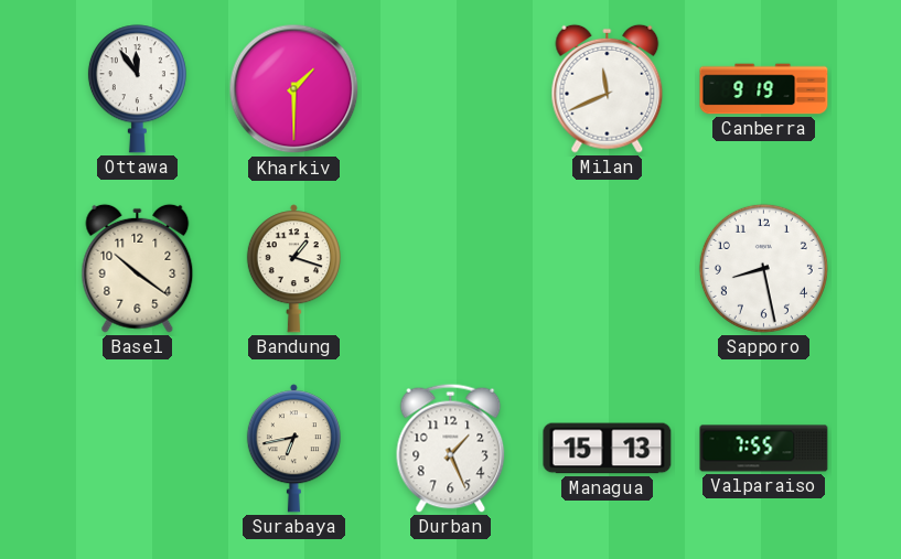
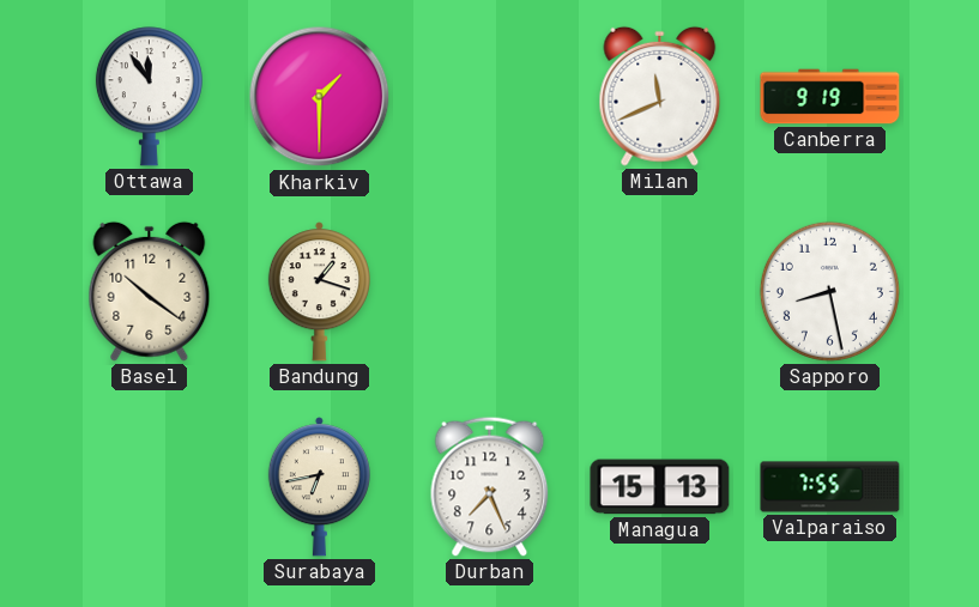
Durban: 1:26 -> 7:26 (490, 486)
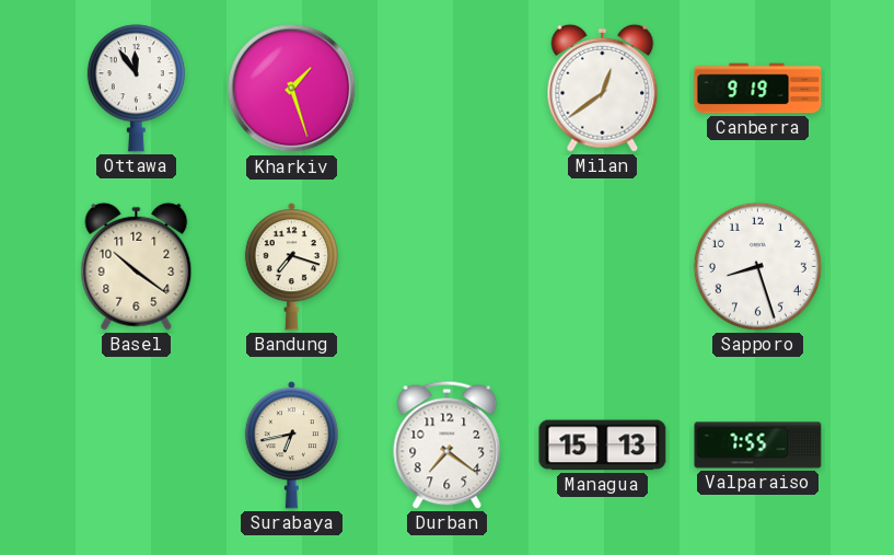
Kharkiv: 1:30 -> 1:27 (292, 89)
Milan: 11:41 -> 12:39 (603, 88)
Bandung: 1:18 -> 7:18 (291, 267)
Sapporo: 8:28 -> 8:27 (757, 266)
Durban: 7:26 -> 7:21 (448, 444)
